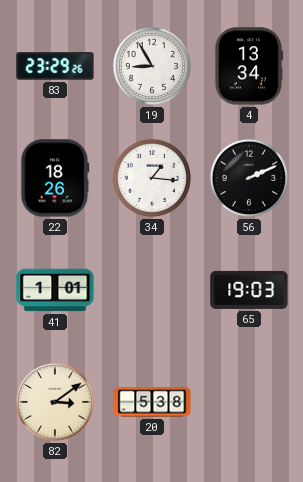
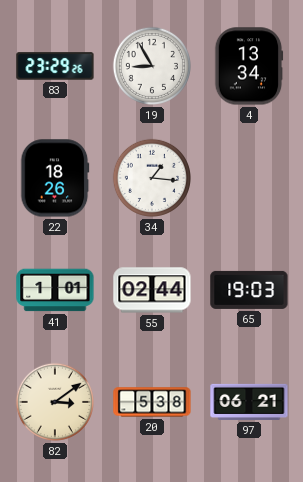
56: 2:11 -> none (249, 178)
55: none -> 02:44 (152, 290)
97: none -> 06:21 (249, 402)
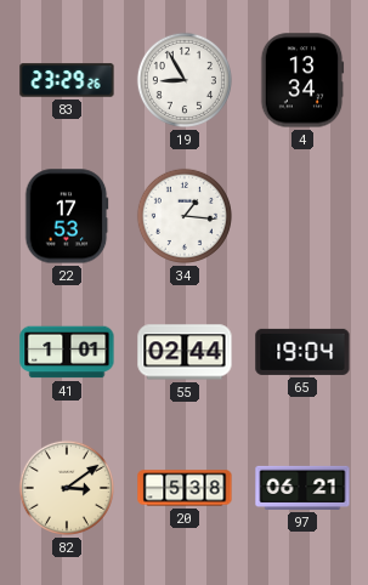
22: 18:26 -> 17:53 (67, 216)
65: 19:03 -> 19:04 (302, 352)
